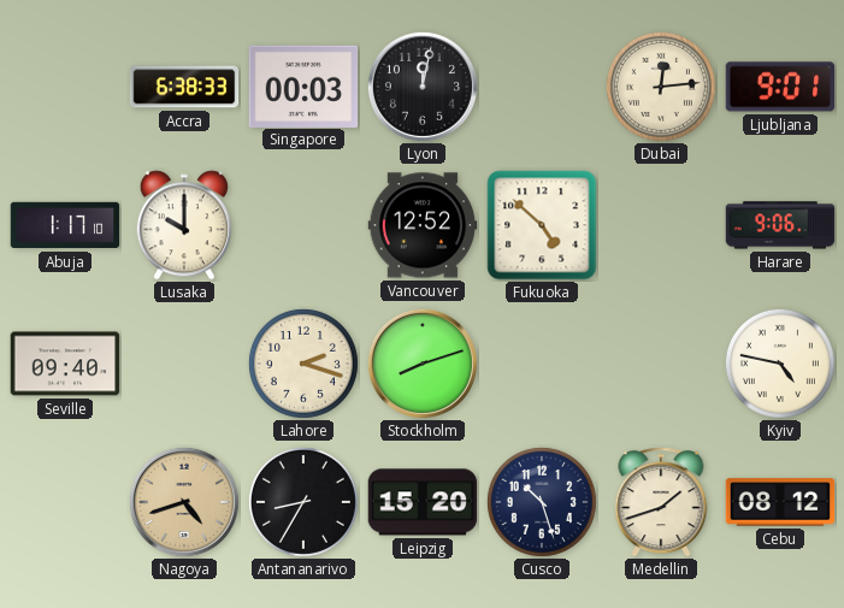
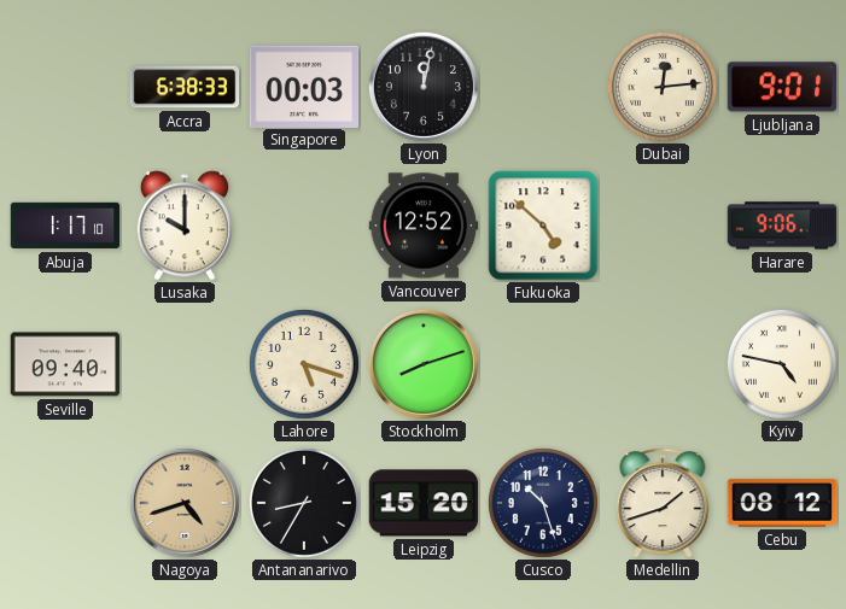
Lahore: 2:18 -> 5:18 (304, 364)
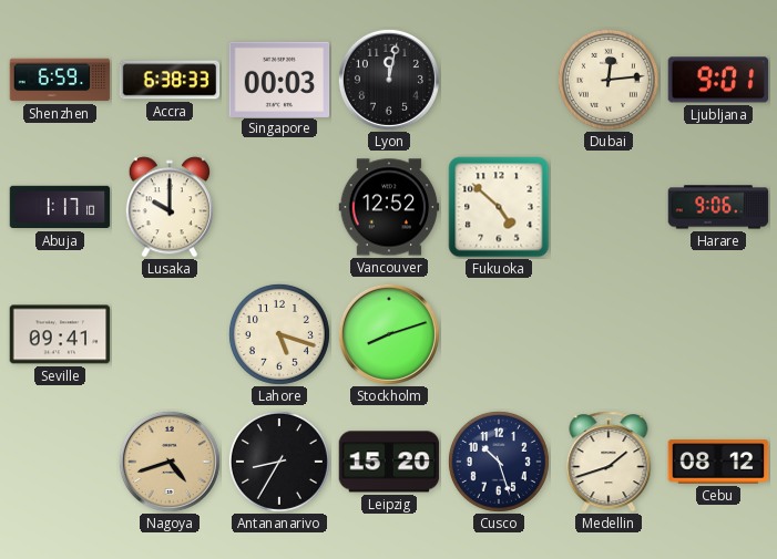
Shenzhen: none -> 6:59 (60, 80)
Seville: 09:40 -> 09:41 (60, 334)
Kyiv: 4:47 -> none (782, 364)
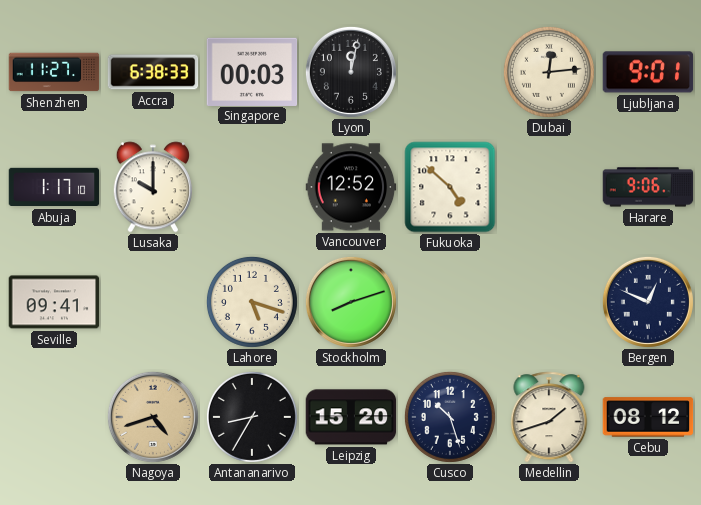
Shenzhen: 6:59 -> 11:27 (54, 72)
Bergen: none -> 12:49 (648, 302)
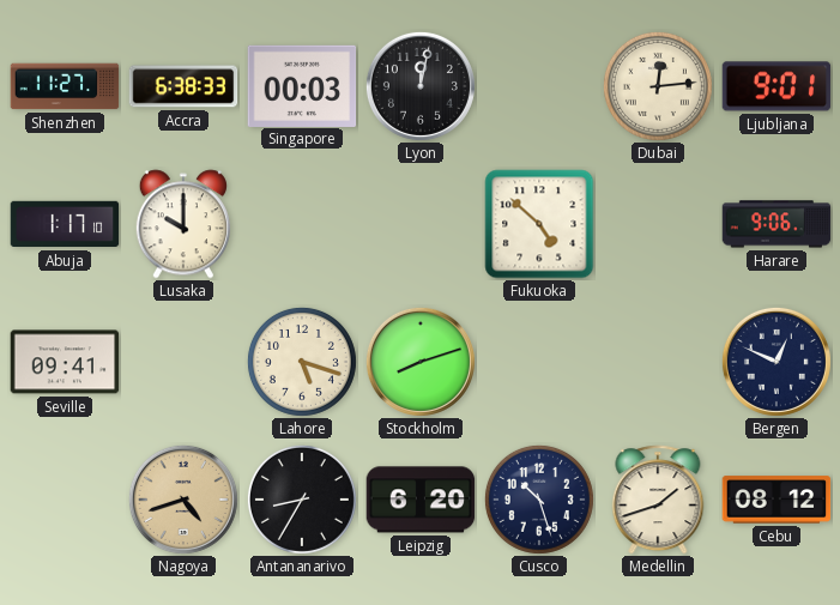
Vancouver: 12:52 -> none (351, 187)
Leipzig: 15:20 -> 6:20 (421, 500)
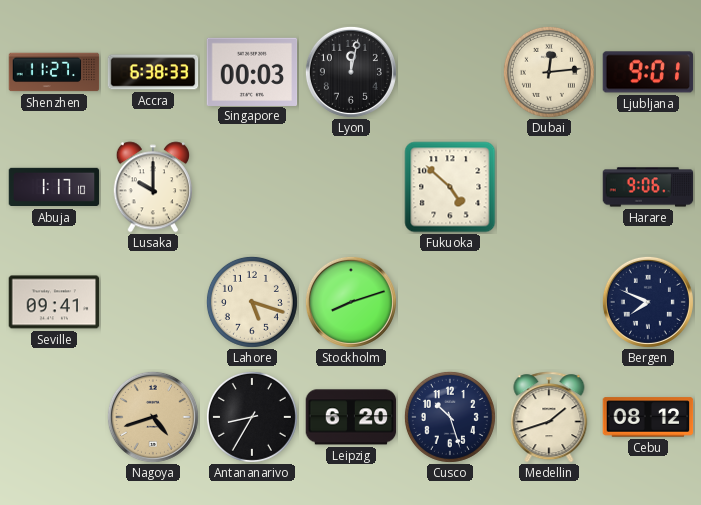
Bergen: 12:49 -> 7:49 (648, 302)
